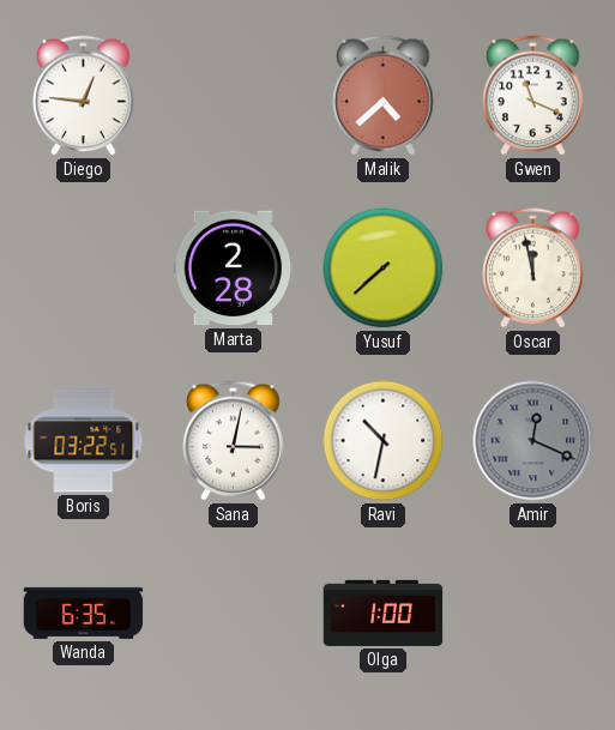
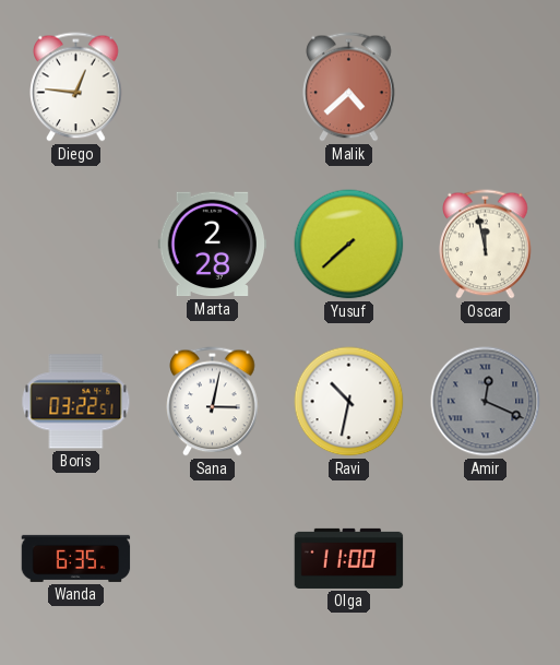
Gwen: 11:19 -> none (533, 96)
Olga: 1:00 -> 11:00 (349, 558)
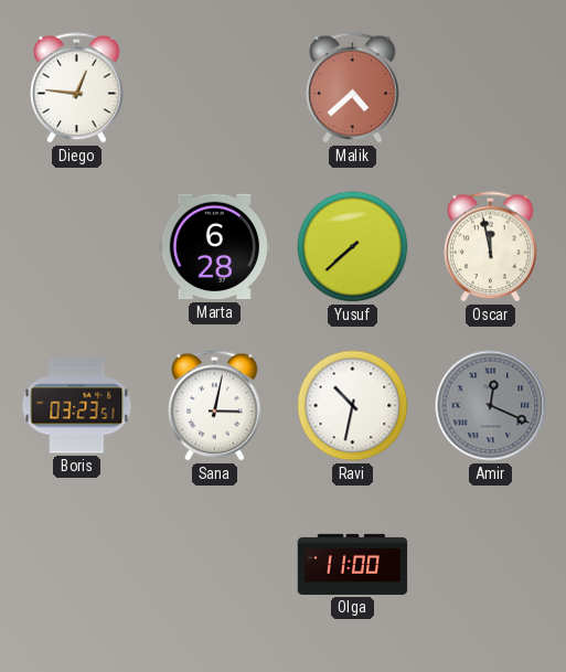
Marta: 2:28 -> 6:28 (215, 247)
Boris: 03:22 -> 03:23 (77, 406)
Wanda: 6:35 -> none (76, 558)
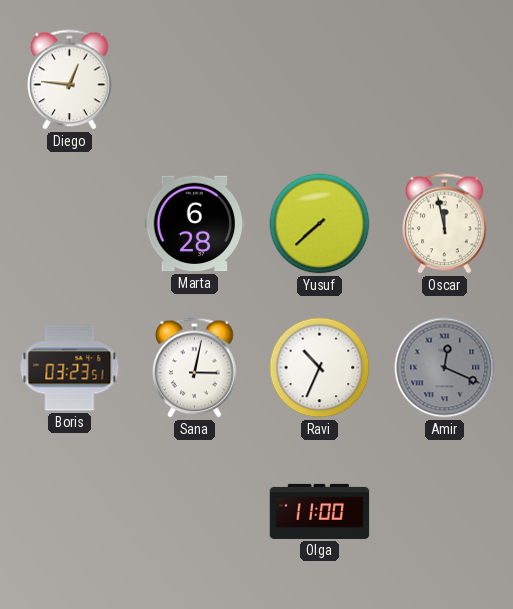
Malik: 4:38 -> none (353, 88)
Ravi: 10:32 -> 10:34 (320, 368)
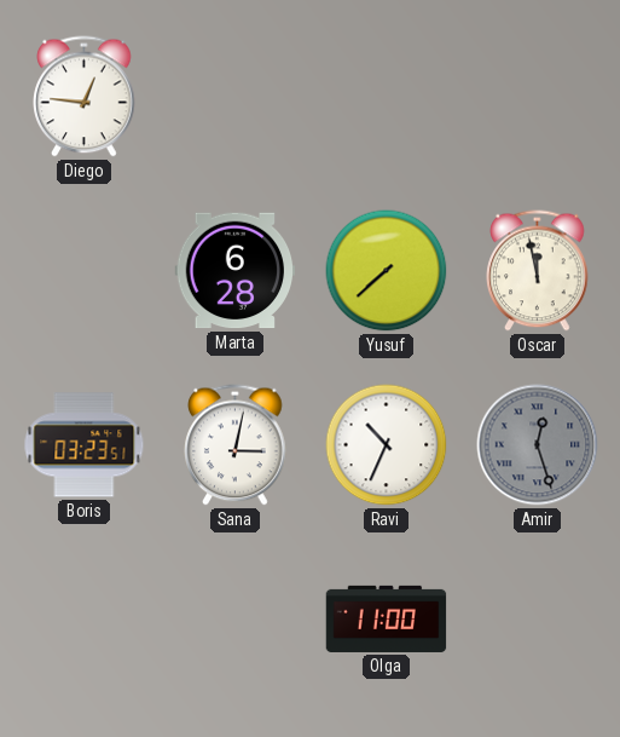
Amir: 12:19 -> 12:27 (538, 445)
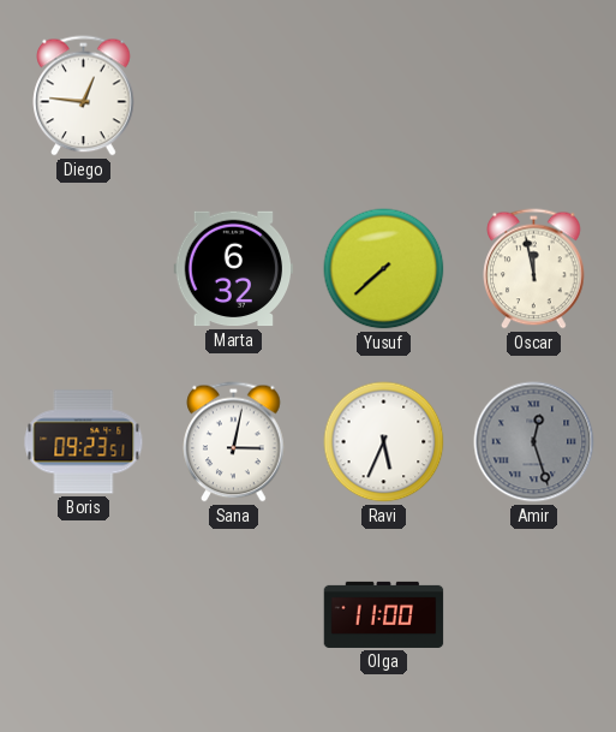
Marta: 6:28 -> 6:32 (234, 269)
Boris: 03:23 -> 09:23 (84, 442)
Ravi: 10:34 -> 5:34 (384, 442)
